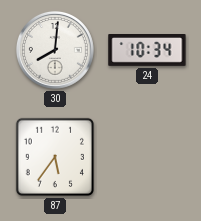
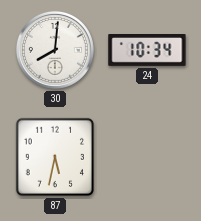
87: 5:36 -> 5:32 (55, 157)
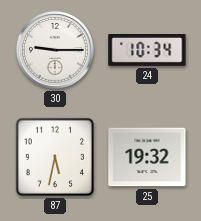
30: 8:01 -> 9:15 (55, 50)
25: none -> 19:32 (147, 157)
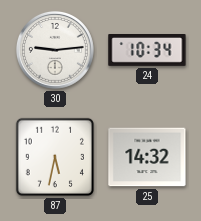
30: 9:15 -> 9:14 (55, 50)
25: 19:32 -> 14:32 (147, 157)
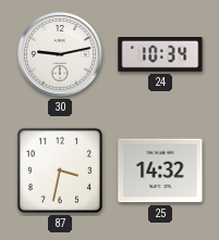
30: 9:14 -> 9:13 (60, 54)
87: 5:32 -> 3:32 (60, 170)
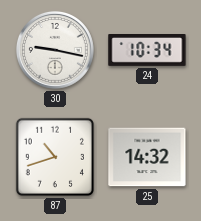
30: 9:13 -> 9:17 (55, 50)
87: 3:32 -> 10:42 (55, 157)
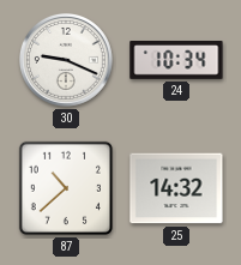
30: 9:17 -> 9:19 (66, 60)
87: 10:42 -> 10:38 (66, 188)
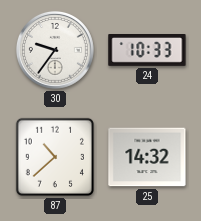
30: 9:19 -> 9:36 (55, 50)
24: 10:34 -> 10:33 (147, 51)
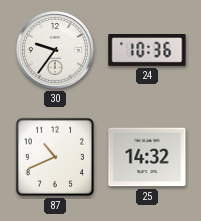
24: 10:33 -> 10:36 (147, 51)
87: 10:38 -> 10:41 (55, 157)
